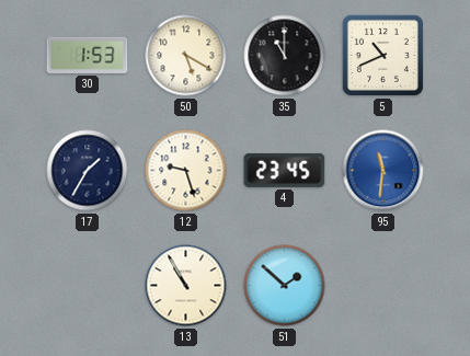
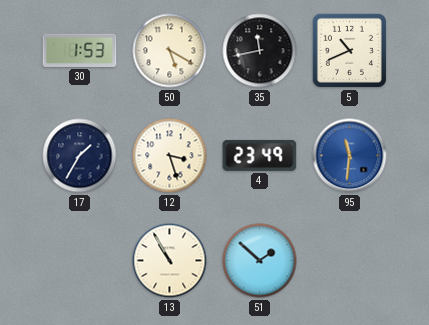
35: 11:00 -> 11:43 (260, 51)
12: 9:27 -> 3:27 (170, 156)
4: 23:45 -> 23:49 (260, 155)
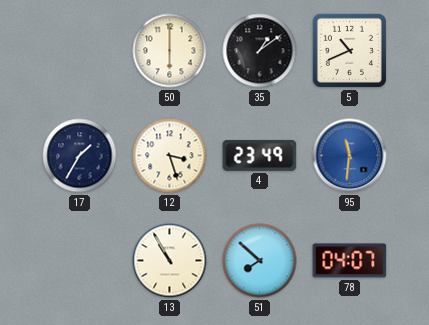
30: 1:53 -> none (80, 50)
50: 5:20 -> 6:00 (170, 51)
35: 11:43 -> 1:09 (260, 51)
51: 1:52 -> 7:52 (260, 261)
78: none -> 04:07 (350, 261)
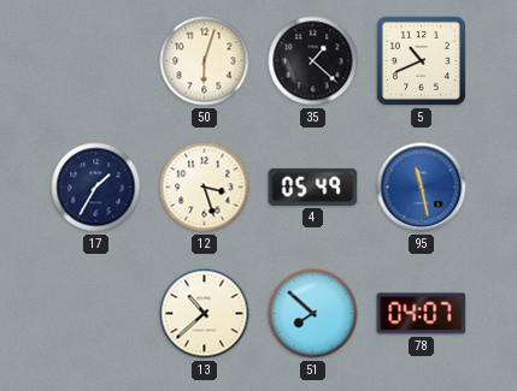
50: 6:00 -> 6:03 (205, 61)
35: 1:09 -> 1:22 (313, 61)
4: 23:49 -> 05:49 (313, 186)
95: 11:31 -> 11:28 (422, 188)
13: 10:55 -> 10:38 (205, 314)
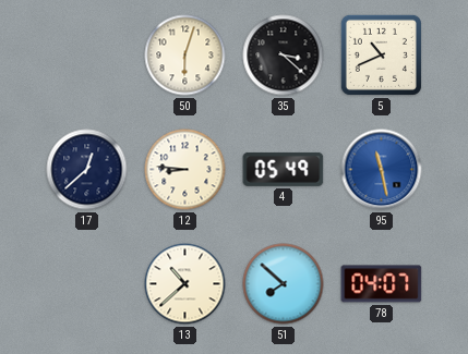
35: 1:22 -> 3:22 (284, 56)
17: 1:35 -> 12:38 (87, 170)
12: 3:27 -> 8:46 (185, 170)
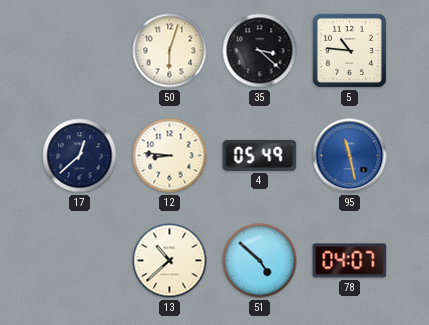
5: 10:41 -> 10:46 (349, 50)
51: 7:52 -> 4:52 (260, 261)
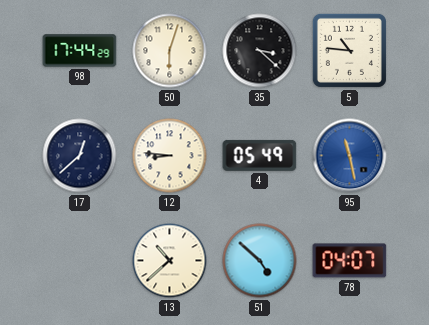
98: none -> 17:44 (80, 51)
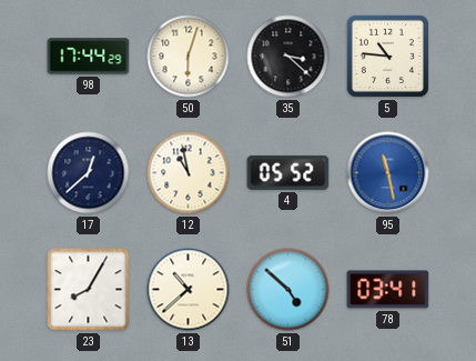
12: 8:46 -> 10:58 (189, 173)
4: 05:49 -> 05:52 (288, 172)
23: none -> 8:05 (89, 290)
78: 04:07 -> 03:41 (388, 290)
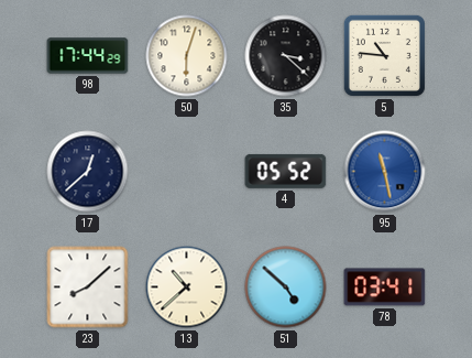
12: 10:58 -> none (189, 173)
23: 8:05 -> 8:08 (88, 288)
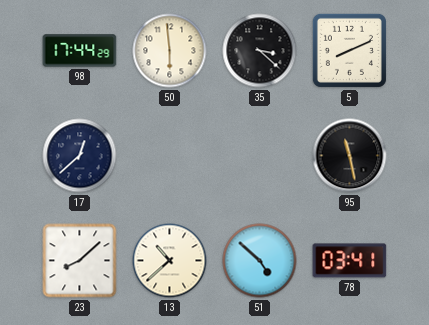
50: 6:03 -> 5:59 (170, 51)
5: 10:46 -> 8:11 (349, 50)
4: 05:52 -> none (286, 171)
95 dial: blue -> black (350, 156)
